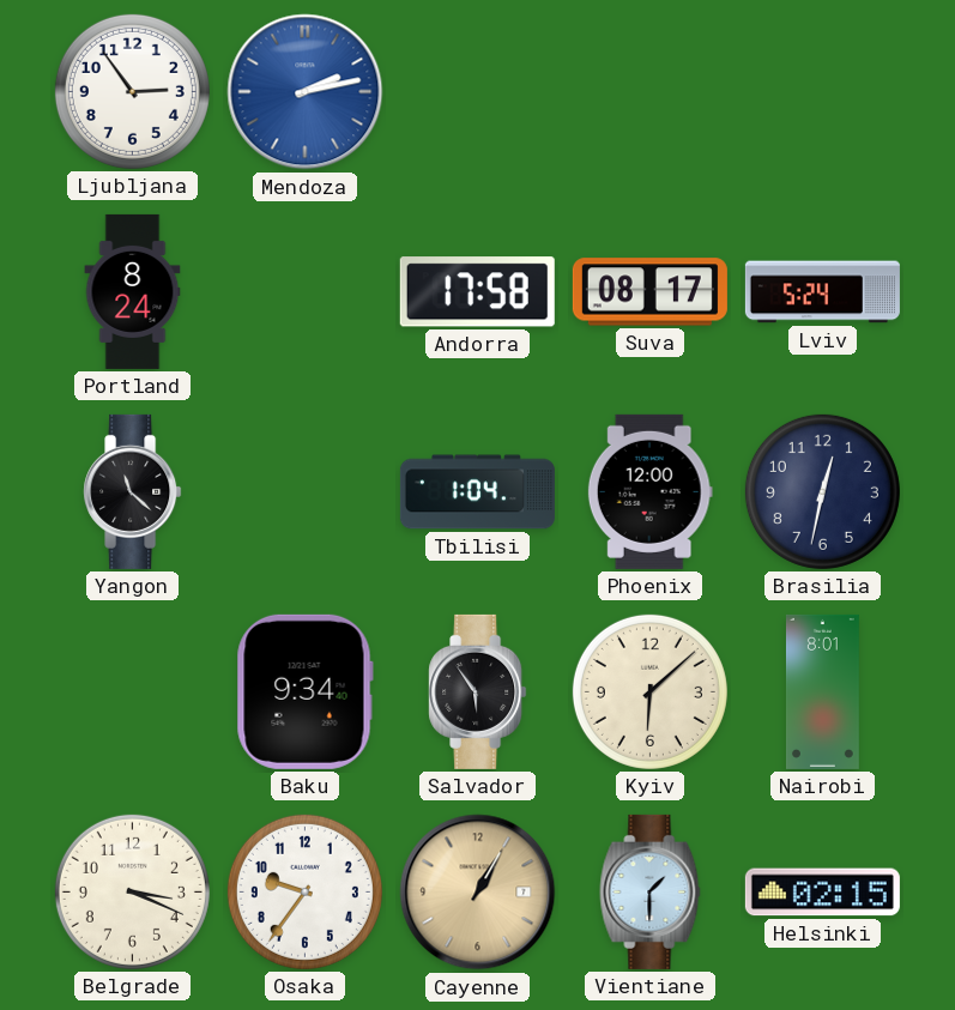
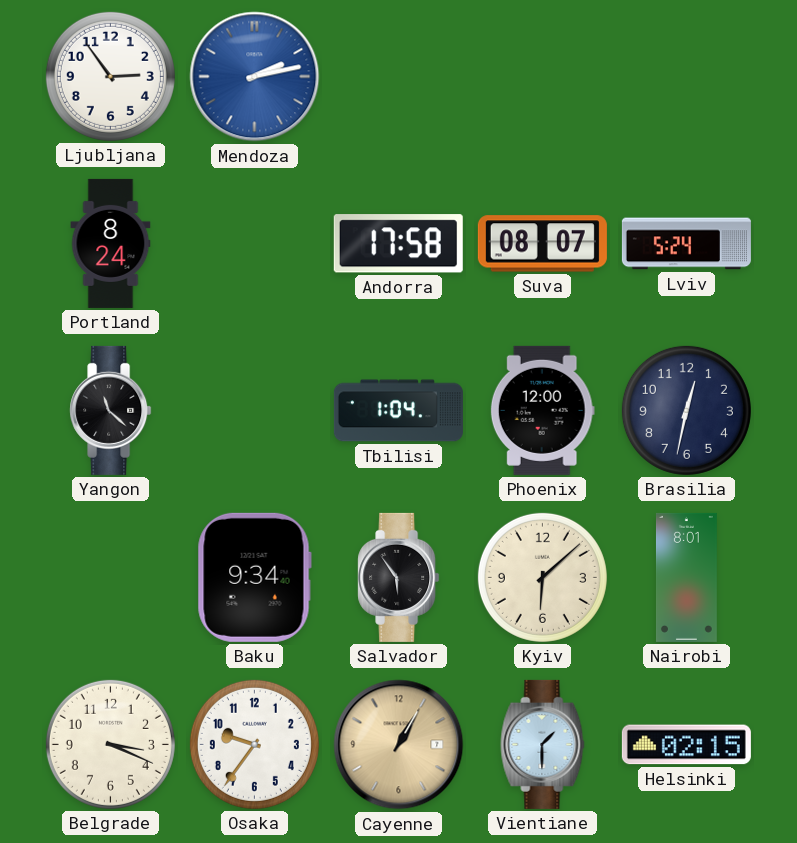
Suva: 08:17 -> 08:07 (542, 244)
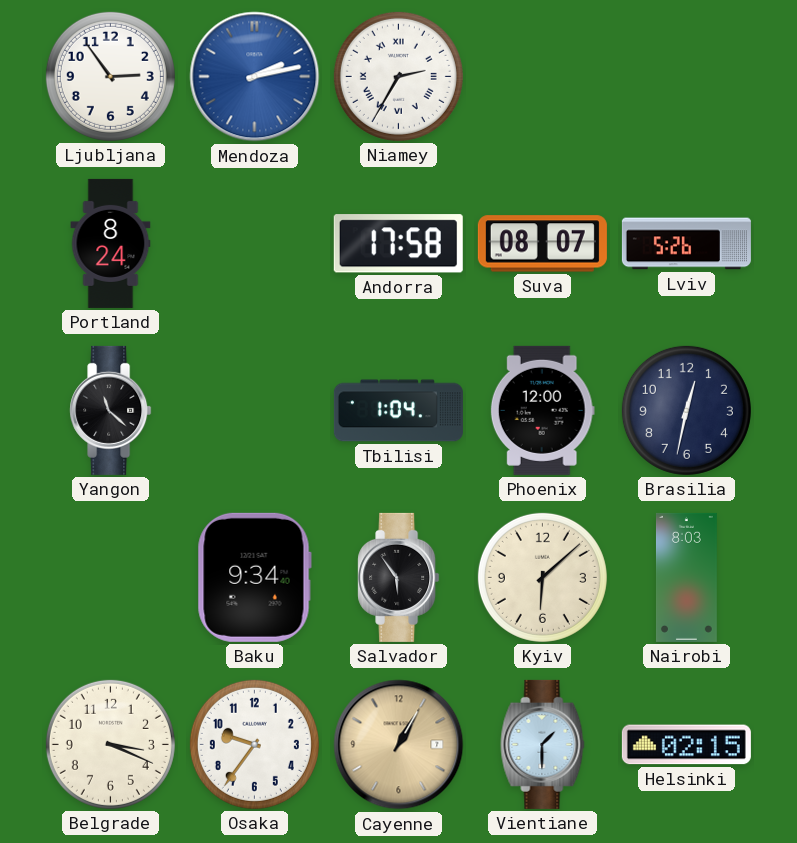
Niamey: none -> 2:35 (398, 76)
Lviv: 5:24 -> 5:26 (686, 244)
Nairobi: 8:01 -> 8:03 (686, 577)
